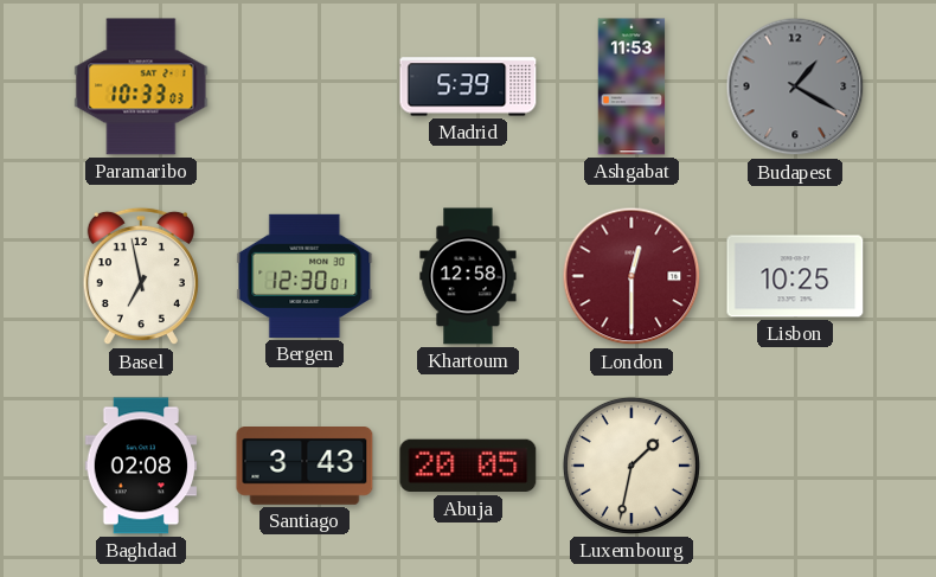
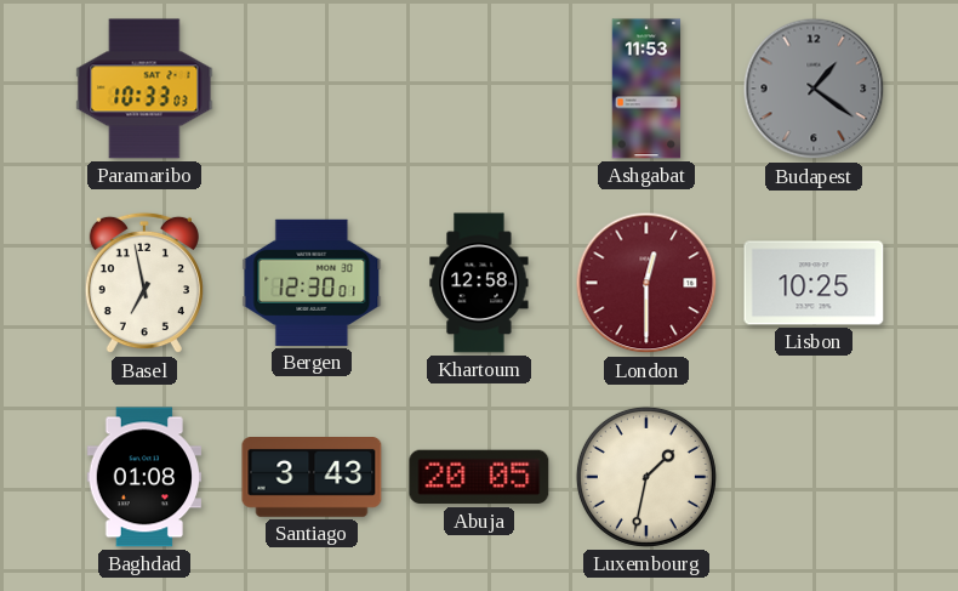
Madrid: 5:39 -> none (468, 86)
Budapest: 1:20 -> 1:21 (814, 89)
Baghdad: 02:08 -> 01:08 (144, 477)
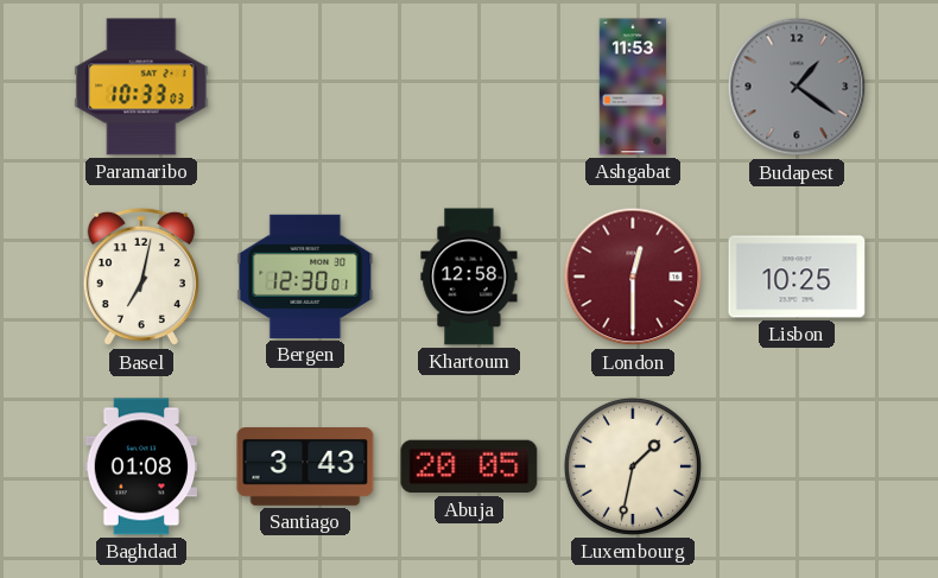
Basel: 6:58 -> 7:02 (141, 277)
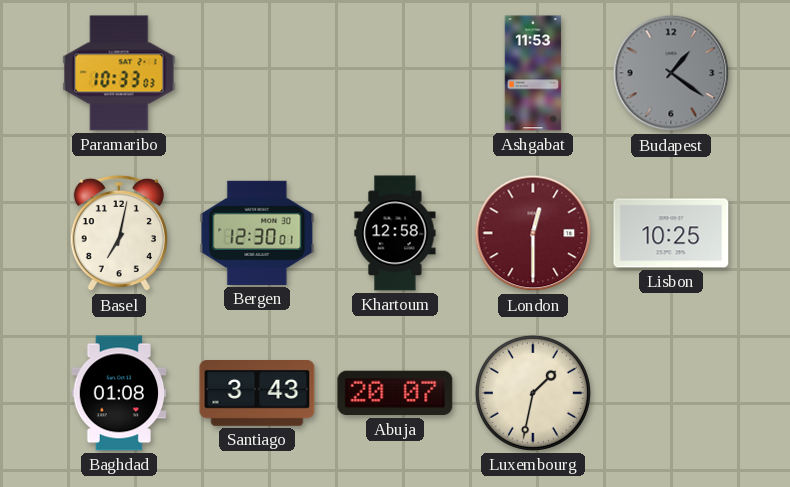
Abuja: 20:05 -> 20:07 (395, 393)
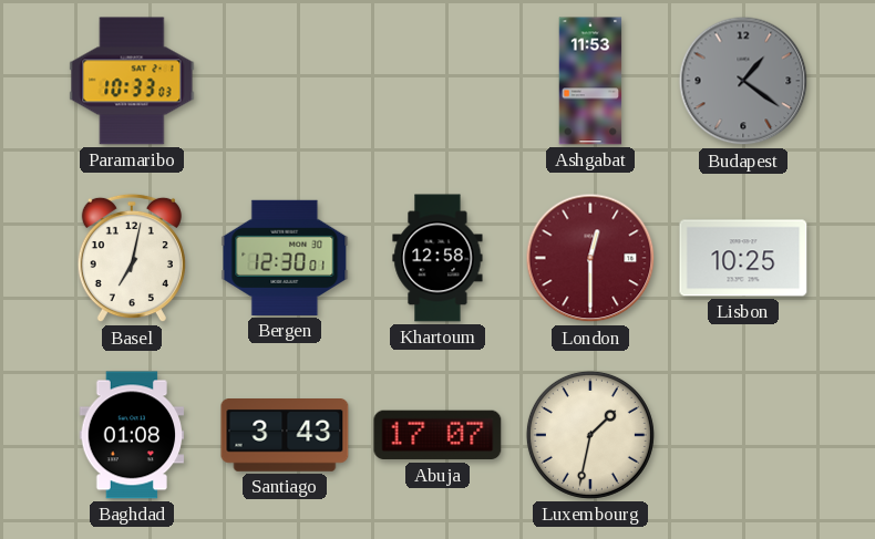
Abuja: 20:07 -> 17:07 (437, 435)
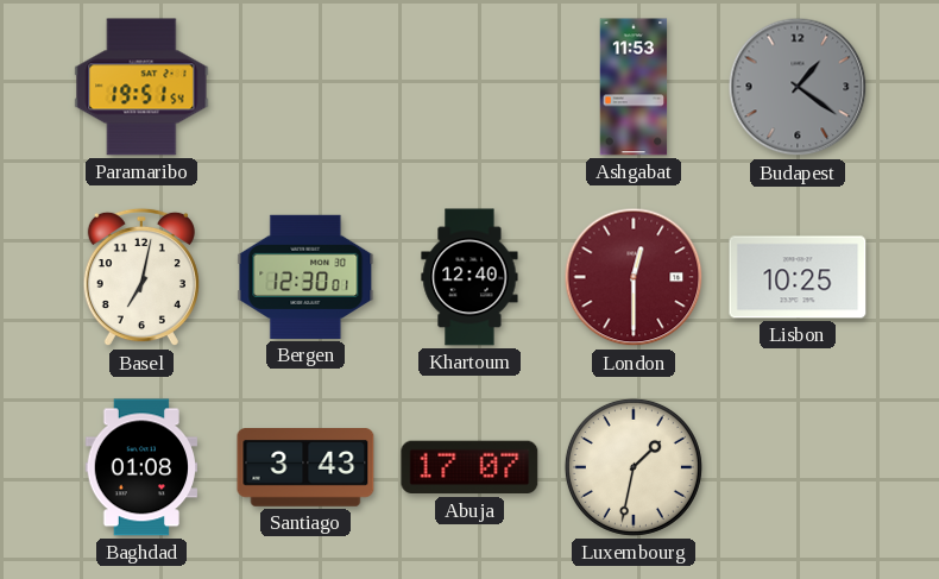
Paramaribo: 10:33 -> 19:51 (141, 87)
Khartoum: 12:58 -> 12:40 (469, 277)
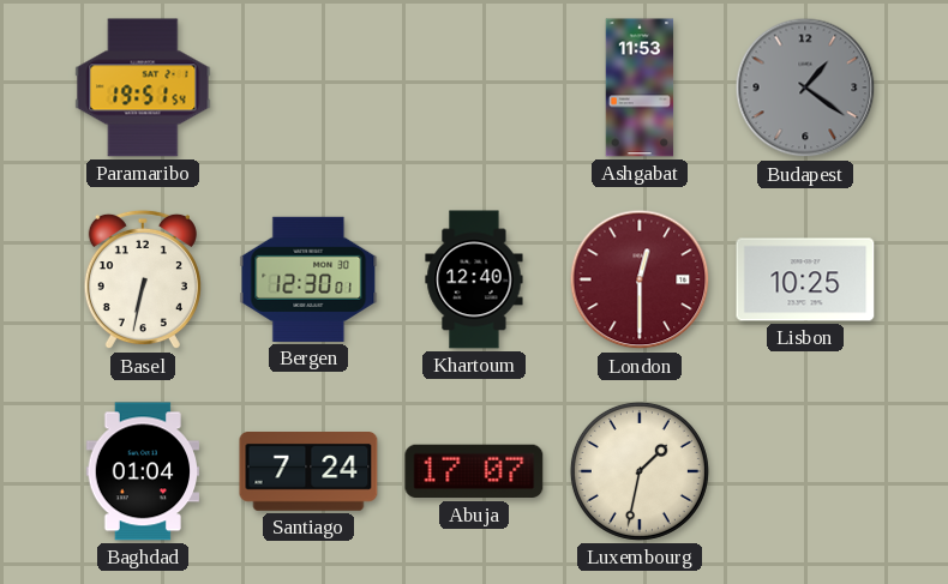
Basel: 7:02 -> 6:32 (143, 279)
Baghdad: 01:08 -> 01:04 (143, 471)
Santiago: 3:43 -> 7:24 (308, 472)
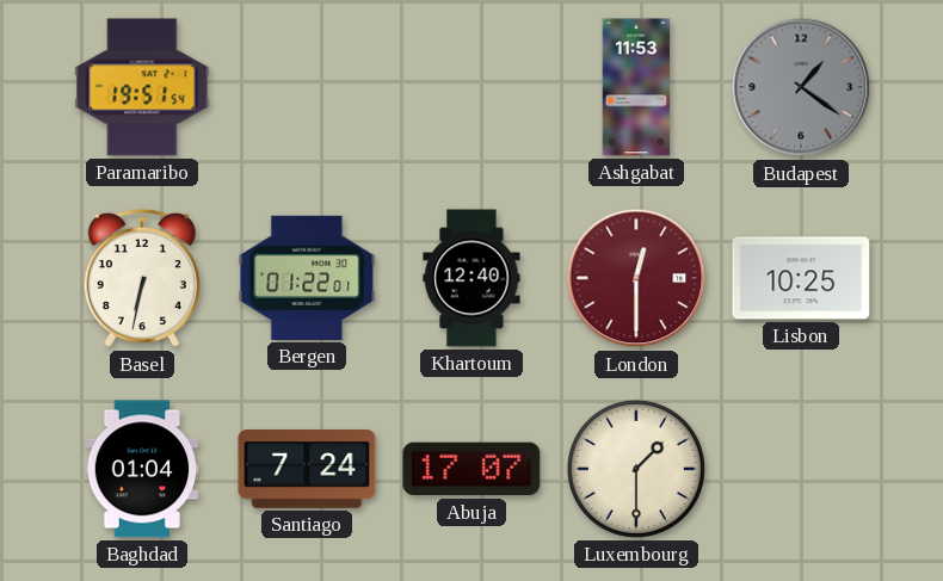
Bergen: 12:30 -> 01:22 (307, 278)
Luxembourg: 1:32 -> 1:30 (636, 469)
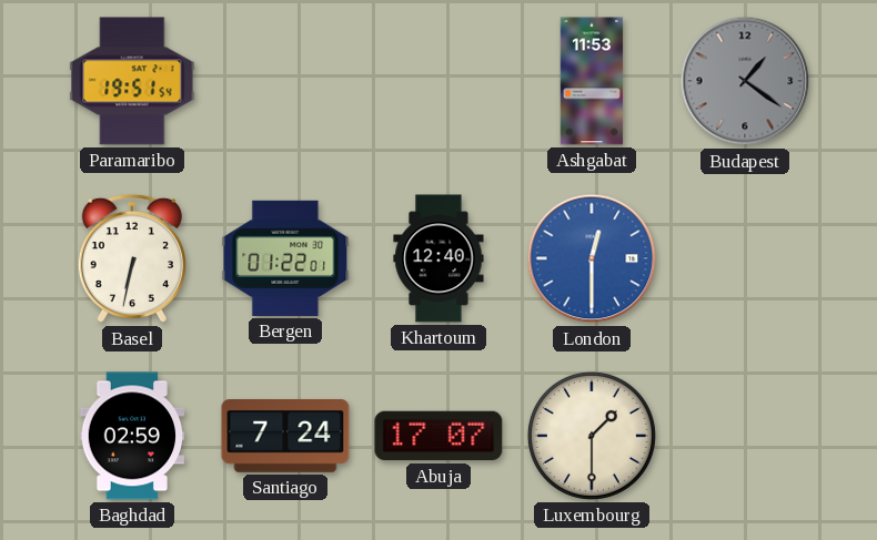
London dial: burgundy -> blue (592, 258)
Lisbon: 10:25 -> none (801, 278)
Baghdad: 01:04 -> 02:59 (132, 436)
